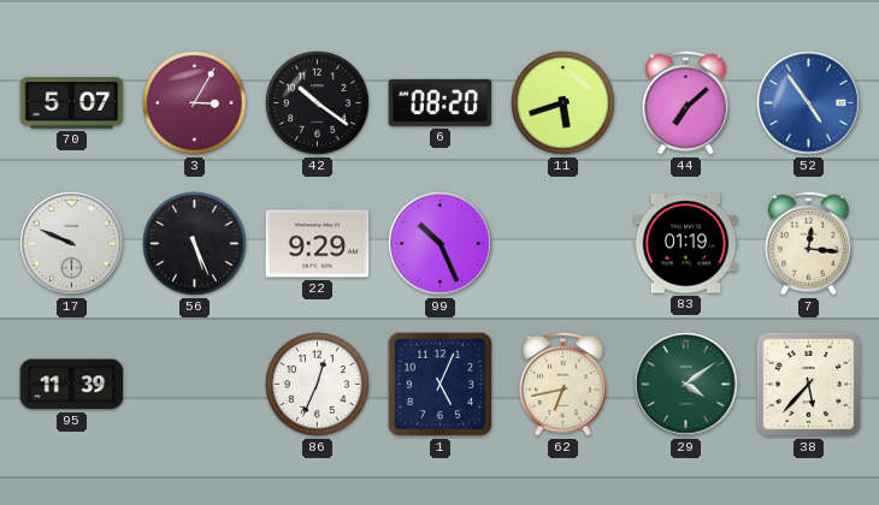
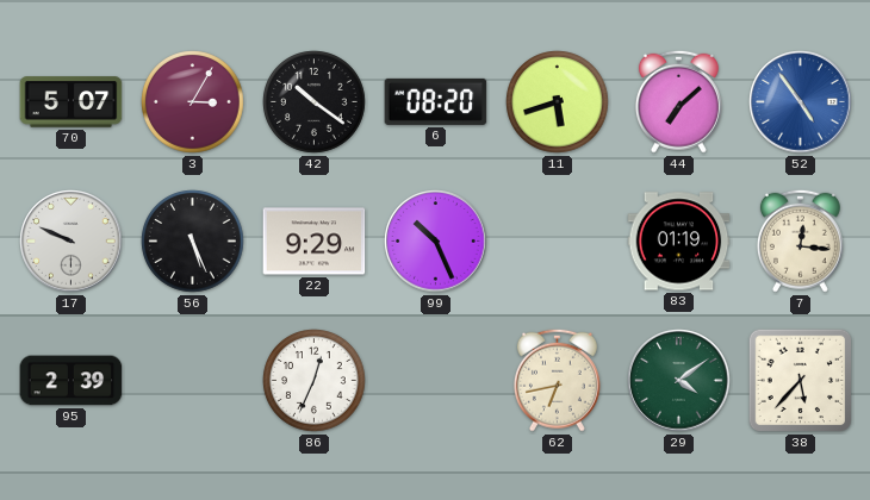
95: 11:39 -> 2:39 (72, 381)
1: 5:04 -> none (441, 385)
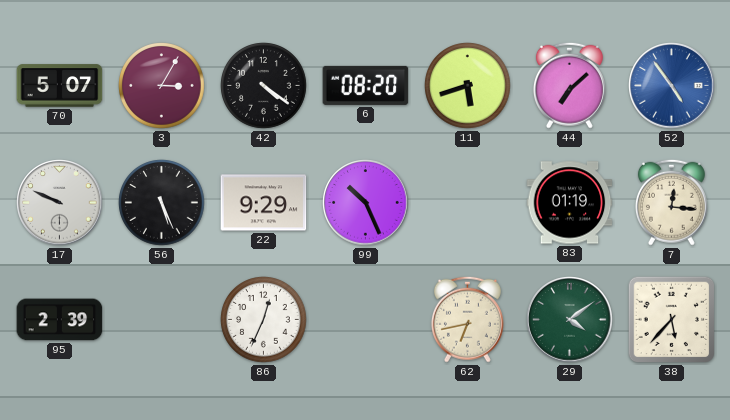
42: 10:21 -> 4:21 (264, 86)
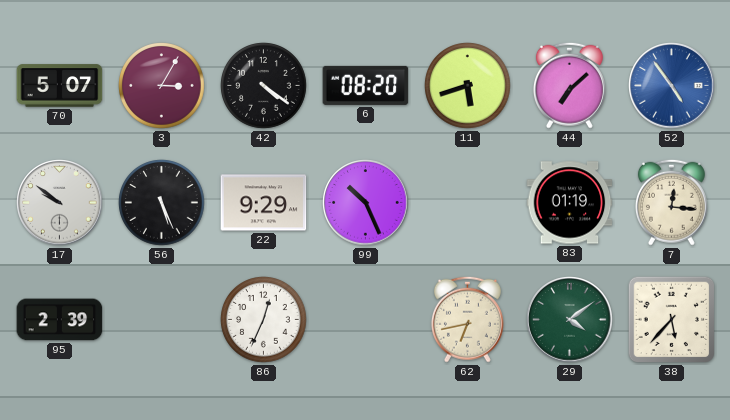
17: 9:49 -> 9:51 (60, 203)
